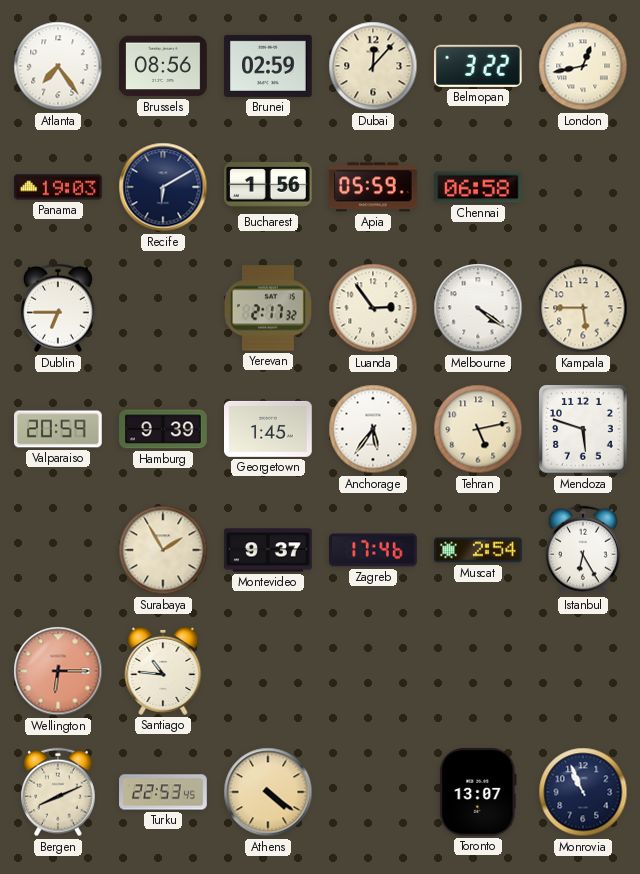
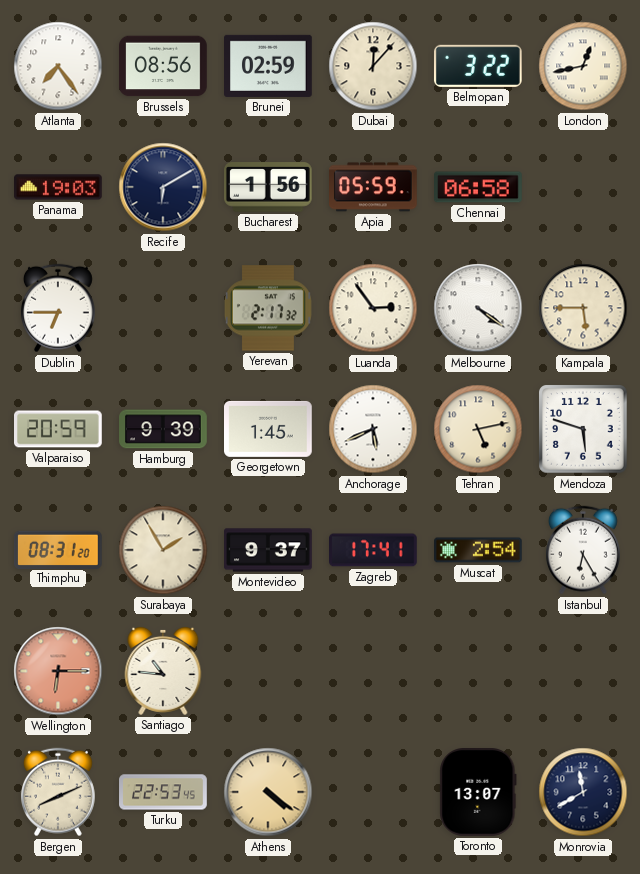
Anchorage: 5:36 -> 5:41 (373, 429)
Thimphu: none -> 08:31 (58, 549)
Zagreb: 17:46 -> 17:41 (374, 550)
Monrovia: 10:56 -> 11:40 (583, 792)
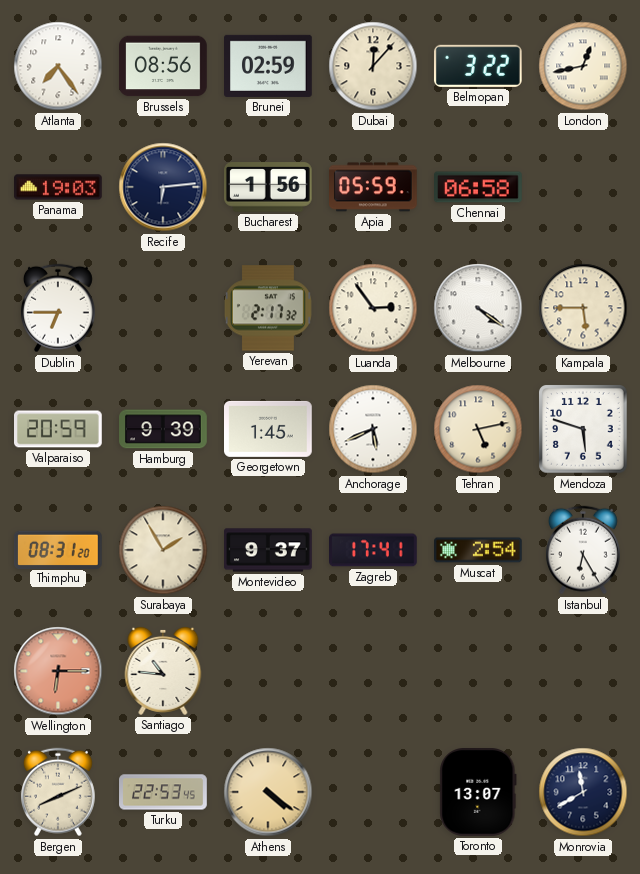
Recife: 6:10 -> 6:14 (163, 187)
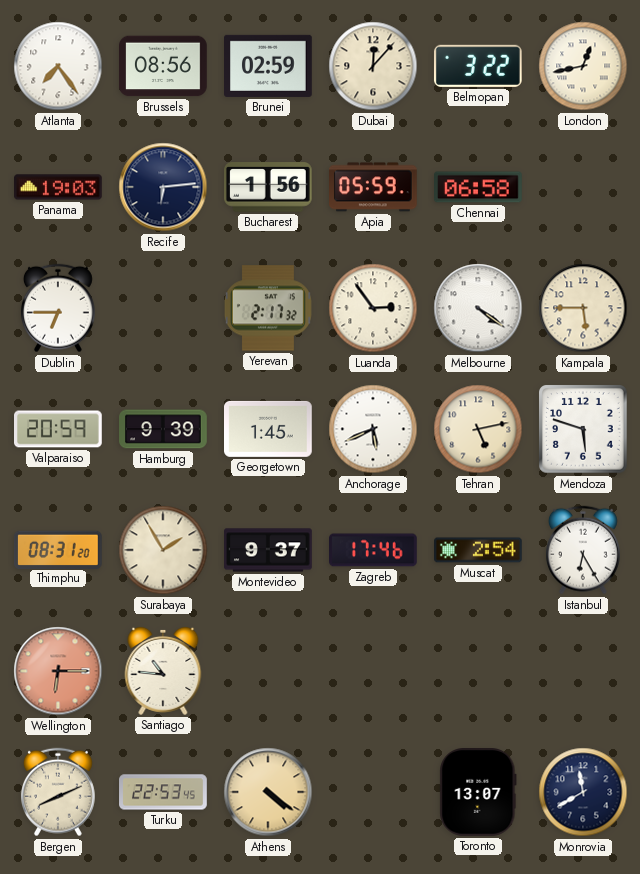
Zagreb: 17:41 -> 17:46 (374, 550)
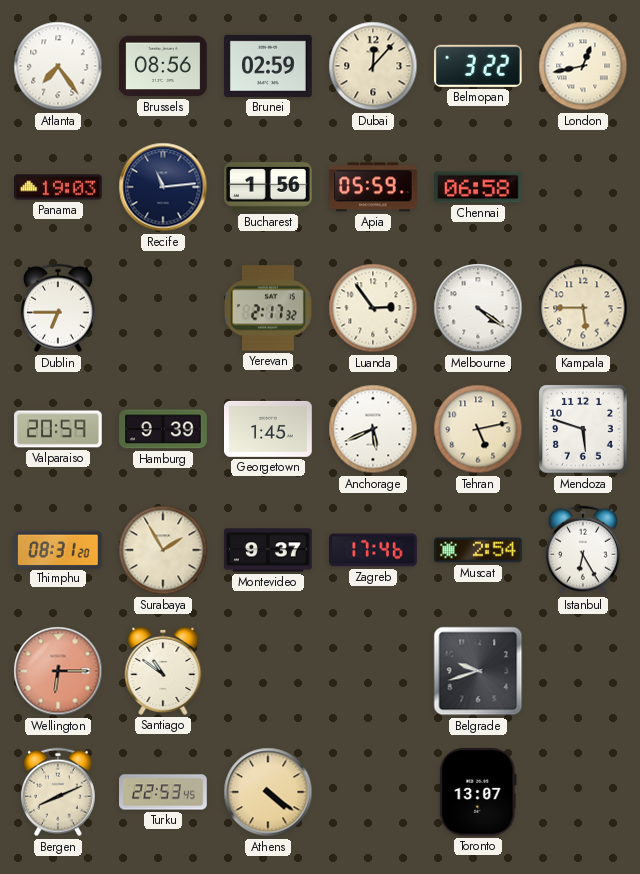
Recife: 6:14 -> 11:14 (163, 187)
Santiago: 10:46 -> 10:51 (163, 671)
Belgrade: none -> 9:42 (478, 671)
Monrovia: 11:40 -> none (583, 792)
